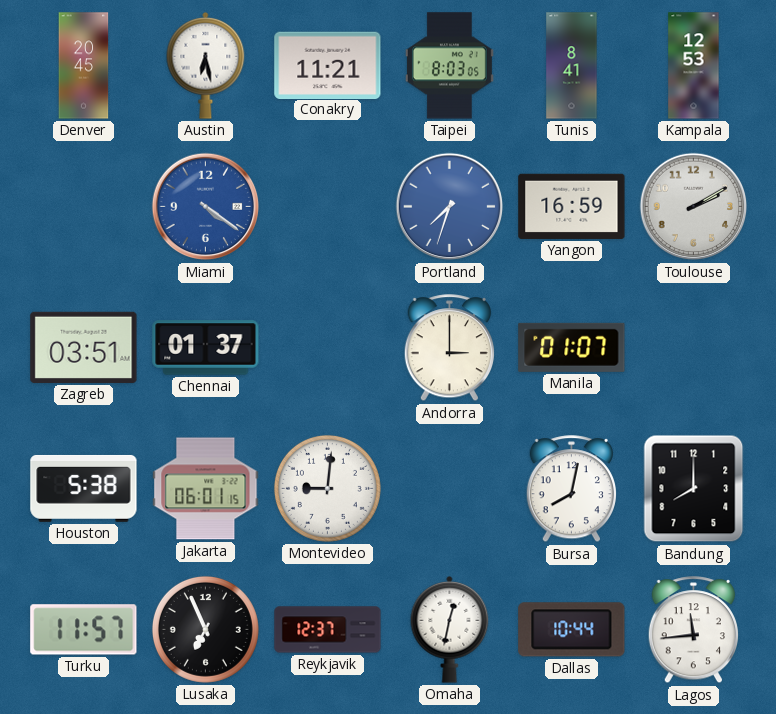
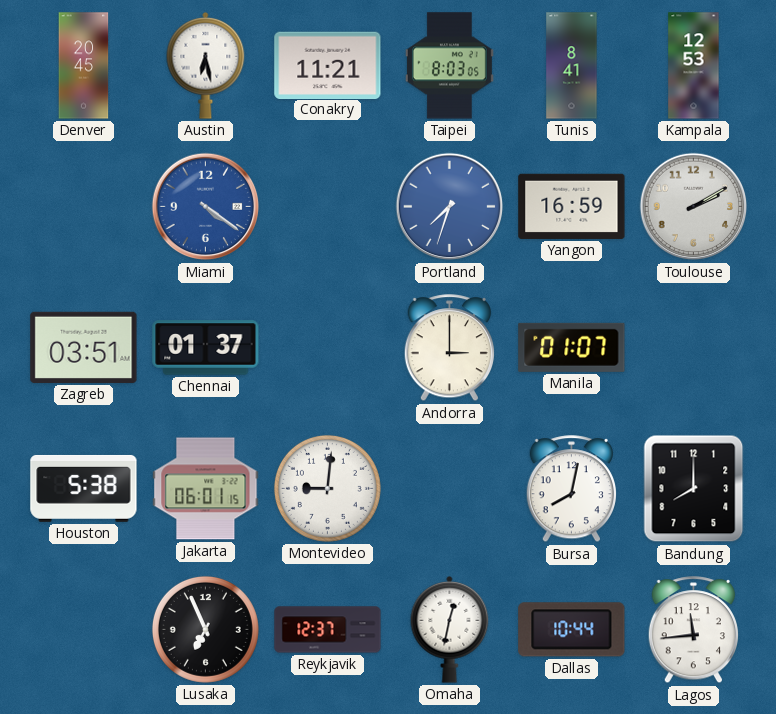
Turku: 11:57 -> none (84, 630)
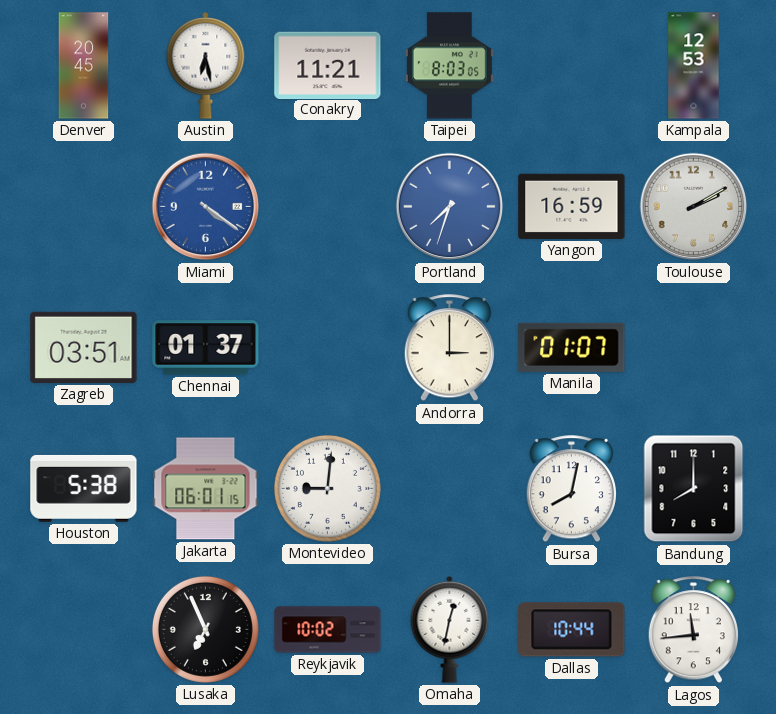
Tunis: 8:41 -> none (572, 66)
Reykjavik: 12:37 -> 10:02 (328, 630)
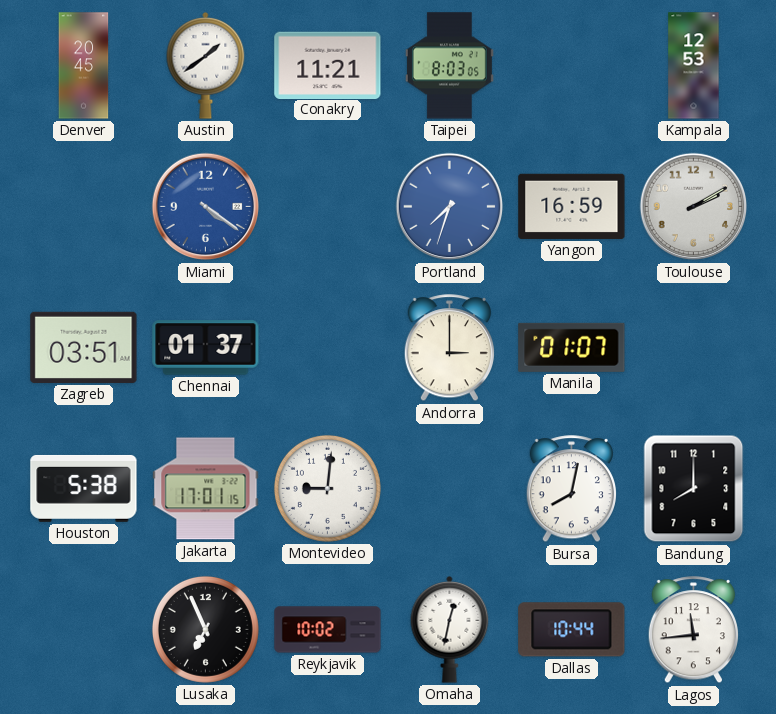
Austin: 6:28 -> 1:39 (206, 65)
Jakarta: 06:01 -> 17:01 (206, 489)
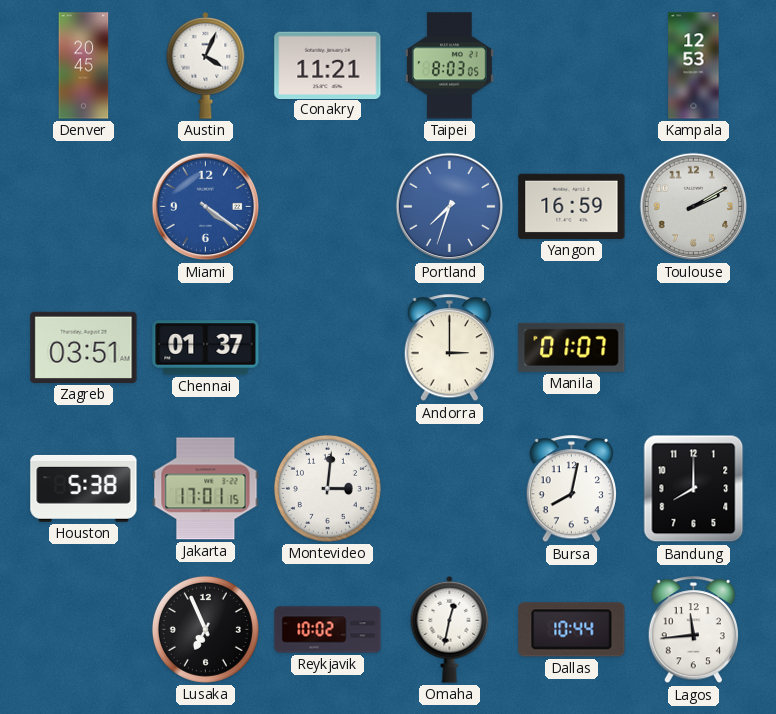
Austin: 1:39 -> 4:04 (206, 65)
Montevideo: 9:01 -> 3:01 (327, 488)
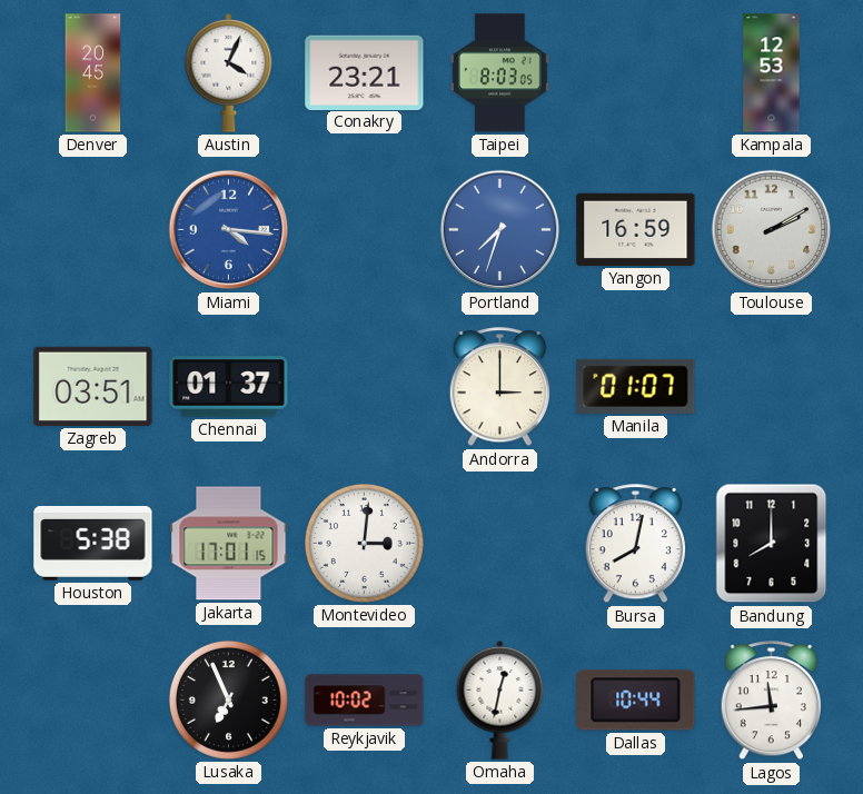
Conakry: 11:21 -> 23:21 (365, 72)
Miami: 4:21 -> 4:16 (229, 230)
